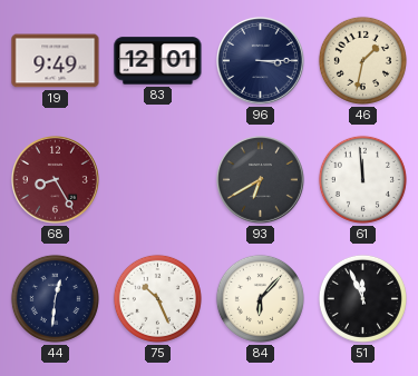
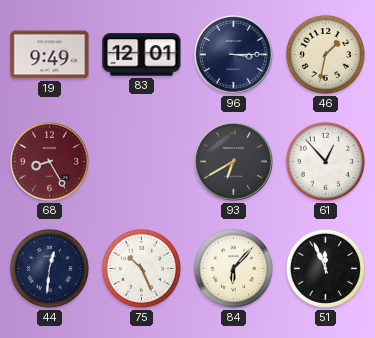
61: 11:59 -> 12:53 (325, 161)
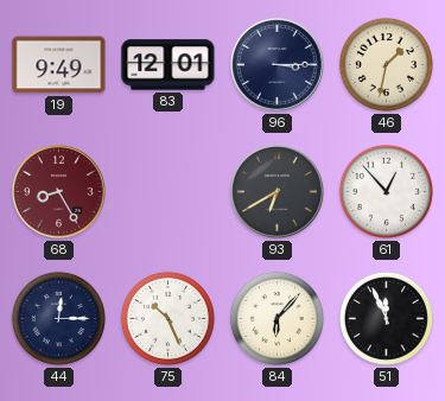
44: 12:31 -> 12:15 (58, 318)
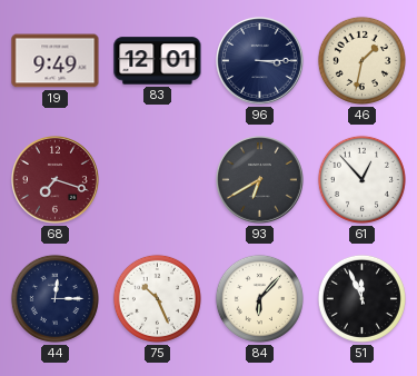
68: 8:25 -> 7:18 (56, 180)
